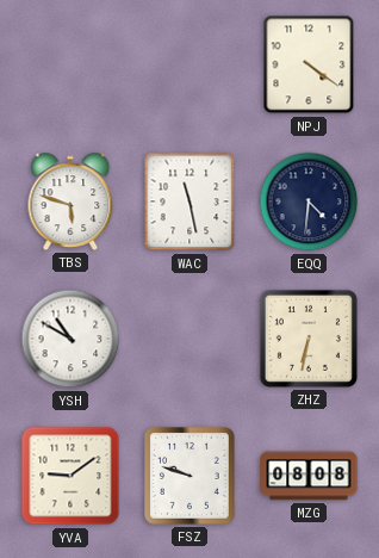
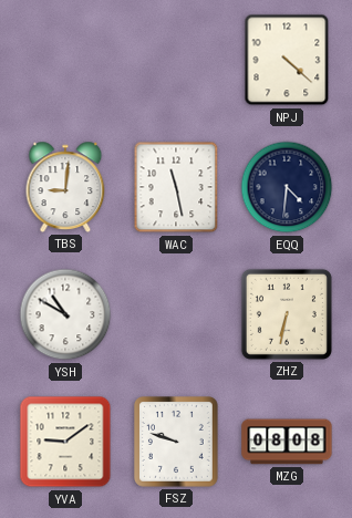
NPJ: 4:21 -> 4:22 (287, 60)
TBS: 5:48 -> 9:01 (65, 187)
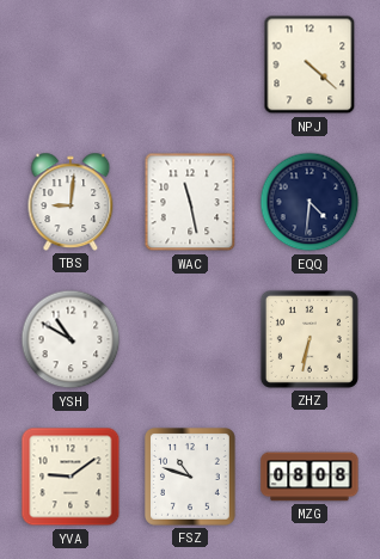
FSZ: 9:48 -> 10:48 (191, 478)
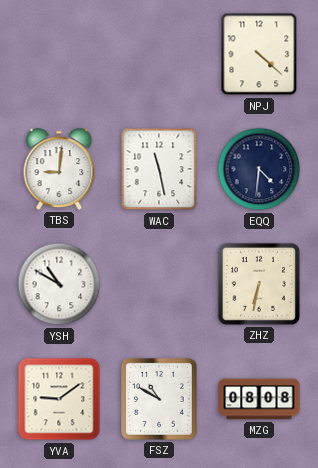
FSZ: 10:48 -> 10:50 (160, 400)
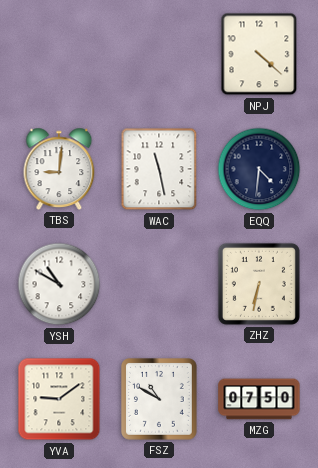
MZG: 08:08 -> 07:50 (259, 399)
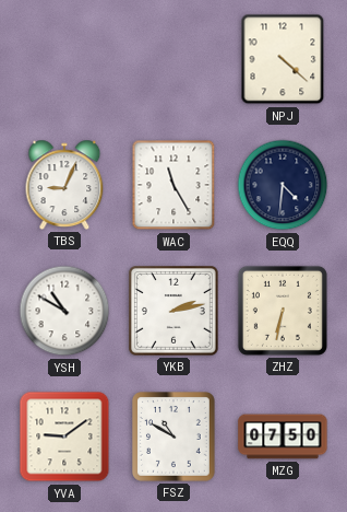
TBS: 9:01 -> 9:04 (64, 185)
WAC: 11:28 -> 11:25 (174, 185)
YKB: none -> 2:13 (175, 312)
